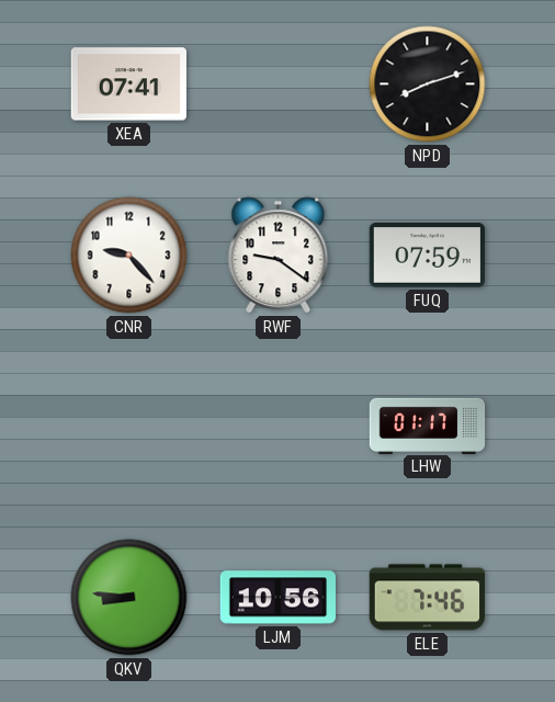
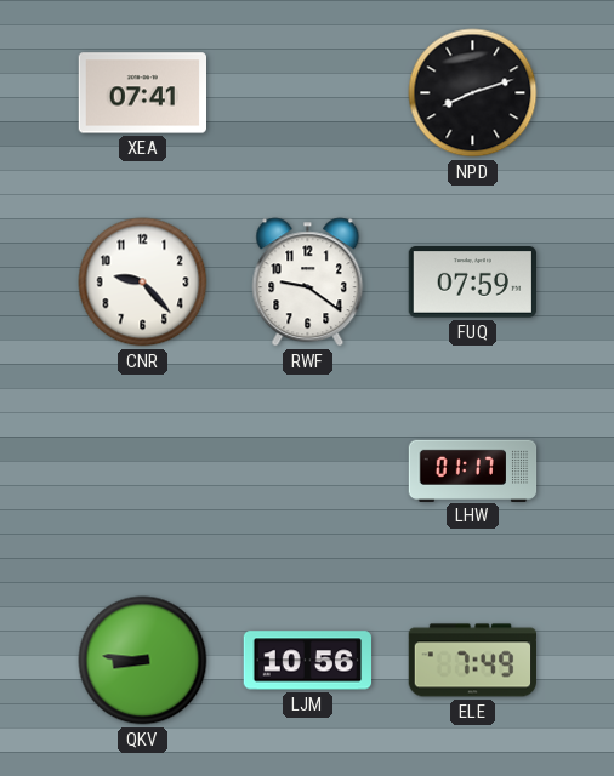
ELE: 7:46 -> 7:49 (473, 661)
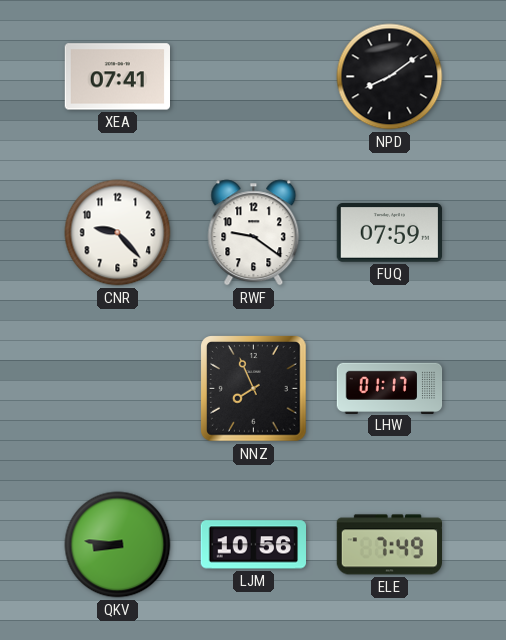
NPD: 8:12 -> 8:09 (390, 77)
NNZ: none -> 7:56 (254, 389)
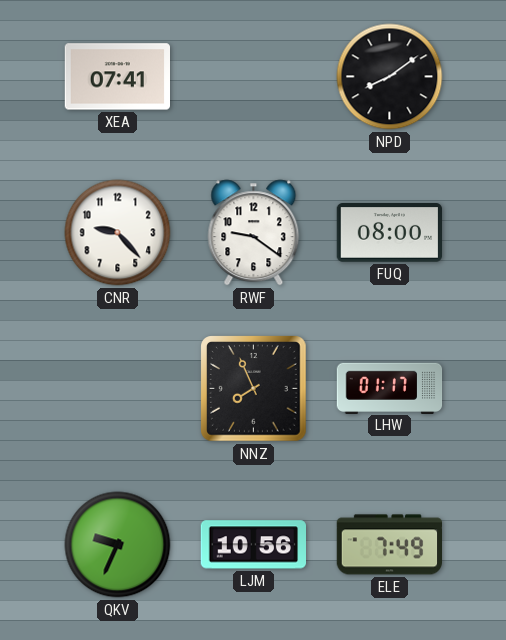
FUQ: 07:59 -> 08:00 (389, 233)
QKV: 8:46 -> 9:34 (118, 545)
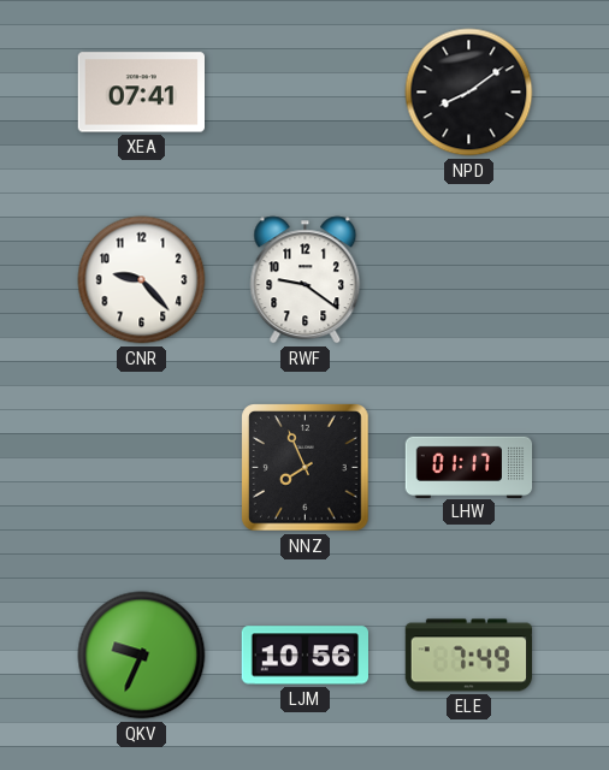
FUQ: 08:00 -> none (389, 233)
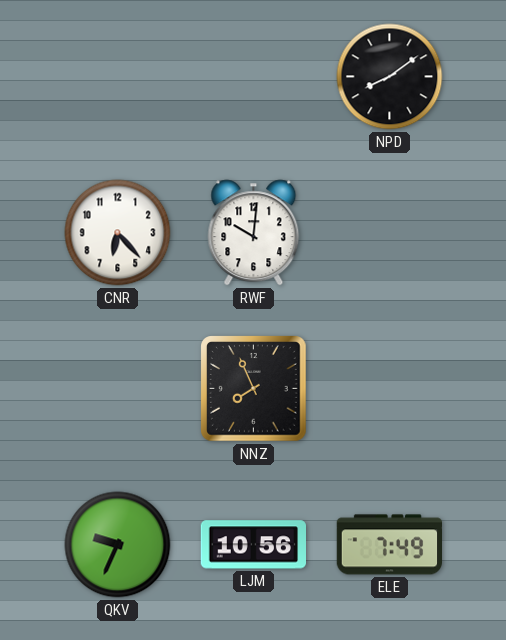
XEA: 07:41 -> none (141, 93)
CNR: 9:23 -> 6:23 (118, 233)
RWF: 9:21 -> 10:01 (254, 233)
LHW: 01:17 -> none (469, 467)
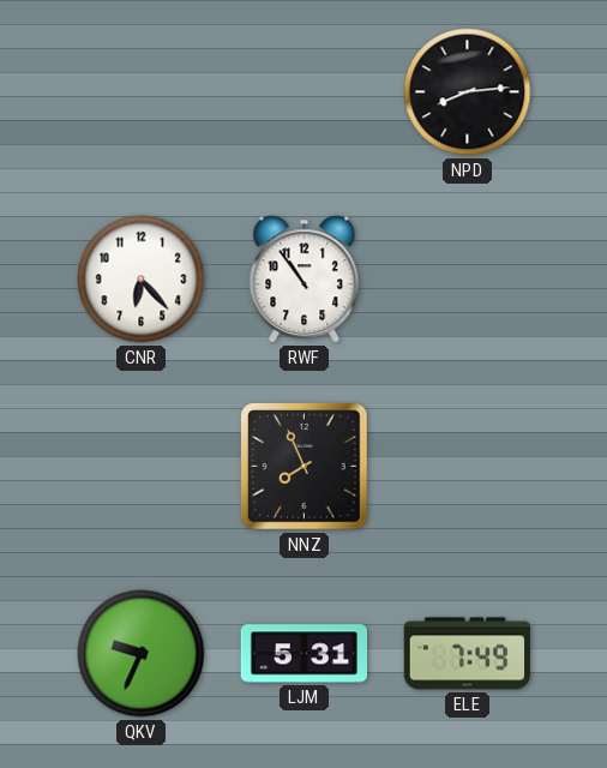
NPD: 8:09 -> 8:14 (468, 92)
RWF: 10:01 -> 10:54 (305, 280)
LJM: 10:56 -> 5:31 (305, 654)
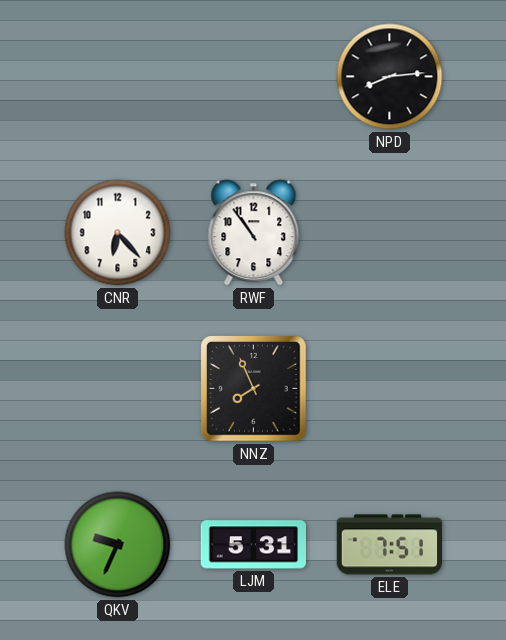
ELE: 7:49 -> 7:51 (390, 545)
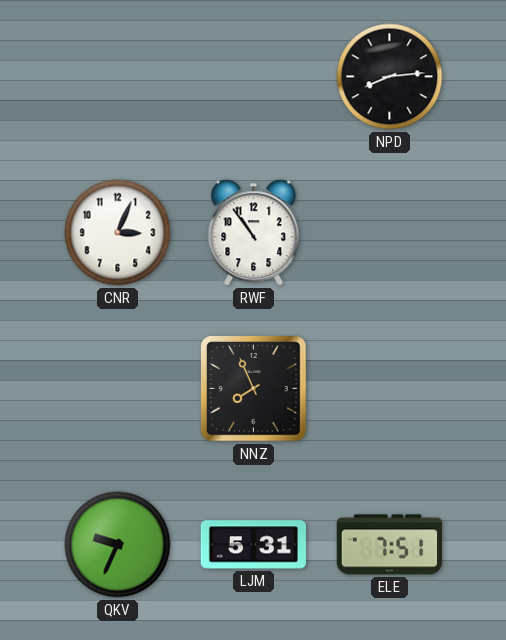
CNR: 6:23 -> 3:04 (118, 233)
